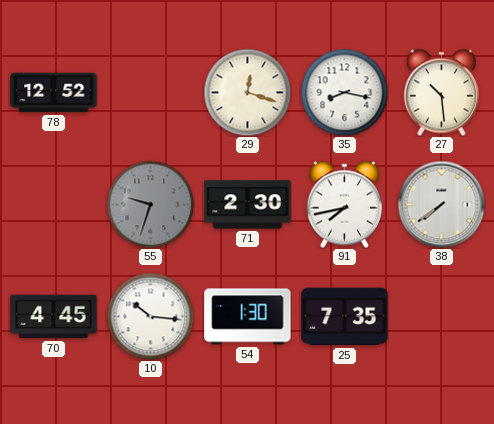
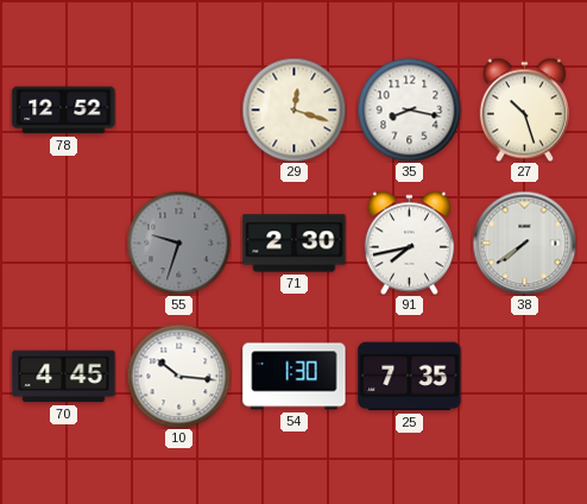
27: 10:29 -> 10:27 (524, 109)
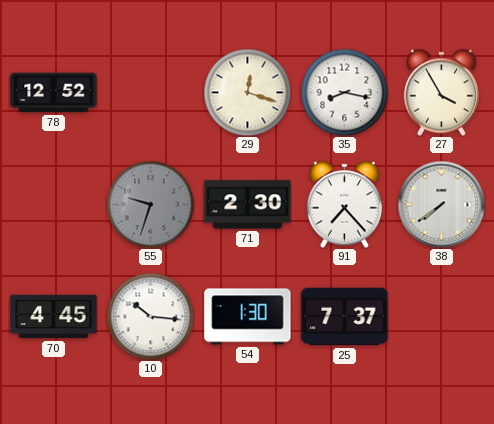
27: 10:27 -> 3:55 (441, 92)
91: 7:43 -> 7:23 (344, 204)
25: 7:35 -> 7:37 (345, 317)
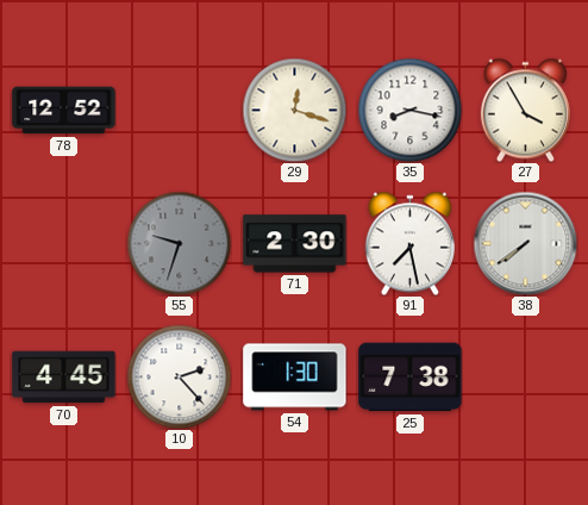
91: 7:23 -> 7:28 (409, 243)
10: 10:16 -> 2:23 (179, 376)
25: 7:37 -> 7:38 (411, 378)
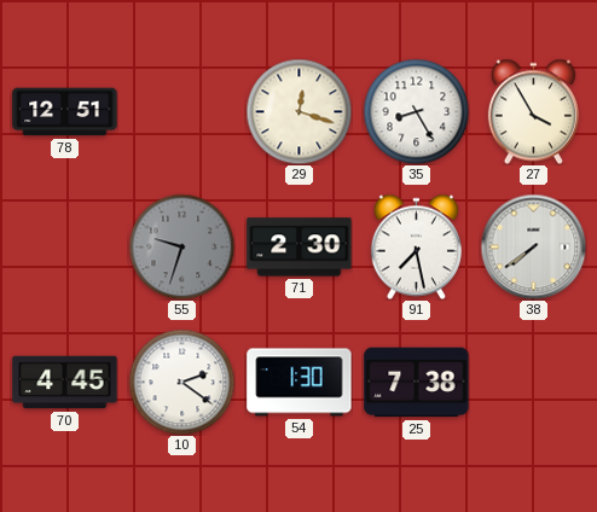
78: 12:52 -> 12:51 (65, 112)
35: 8:17 -> 8:25 (416, 111)
10: 2:23 -> 2:21 (181, 382)
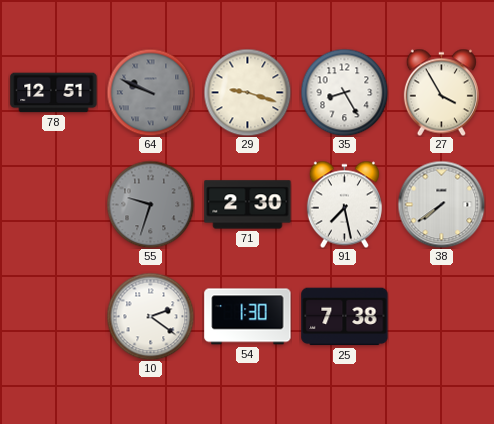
64: none -> 9:49 (150, 92)
29: 12:18 -> 9:18 (247, 92)
70: 4:45 -> none (65, 383)
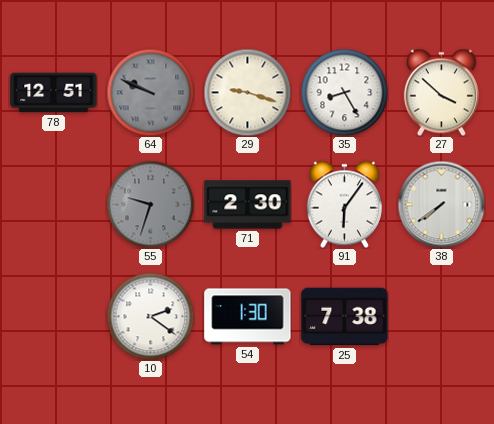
27: 3:55 -> 3:52 (441, 92)
91: 7:28 -> 6:06 (344, 204)
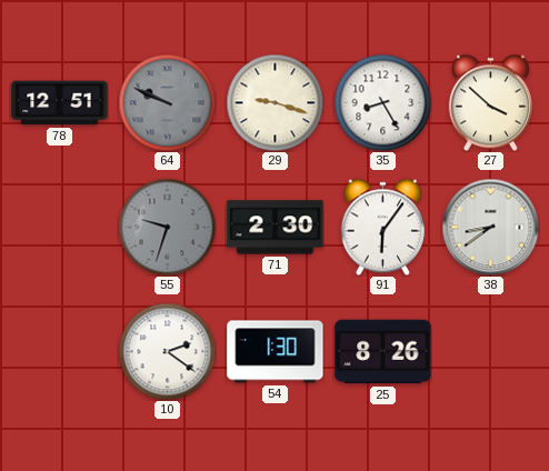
38: 7:39 -> 8:39 (490, 227)
25: 7:38 -> 8:26 (383, 352)
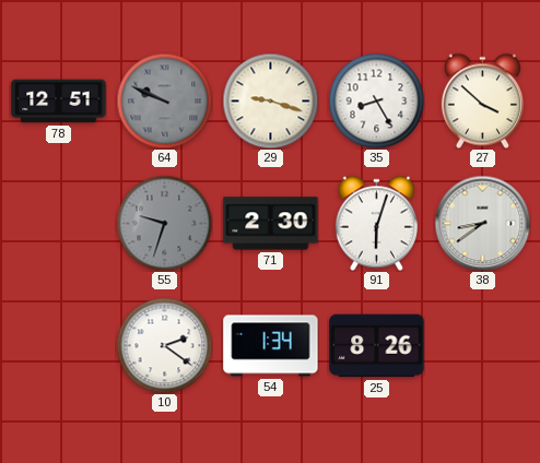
91: 6:06 -> 6:03 (376, 223)
54: 1:30 -> 1:34 (271, 346)
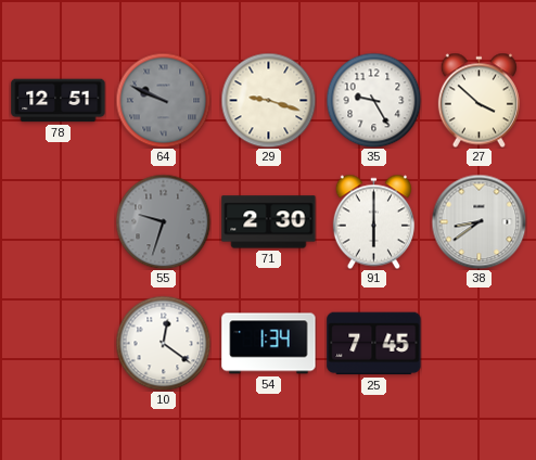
35: 8:25 -> 9:25 (373, 100)
91: 6:03 -> 6:00 (373, 221)
10: 2:21 -> 12:21 (163, 343)
25: 8:26 -> 7:45 (374, 344)
